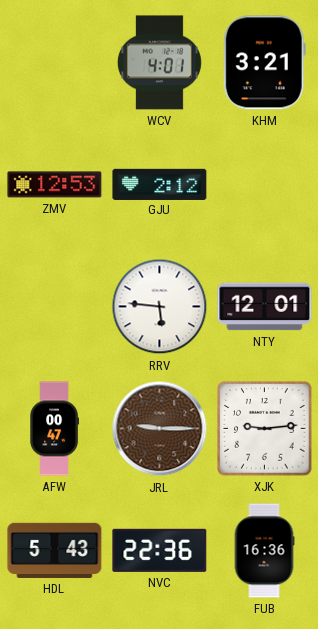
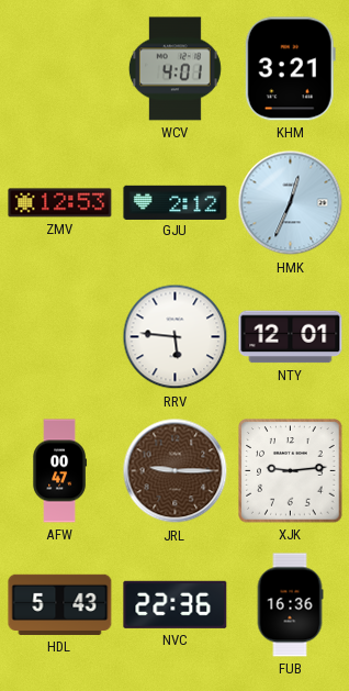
HMK: none -> 12:34 (291, 203)
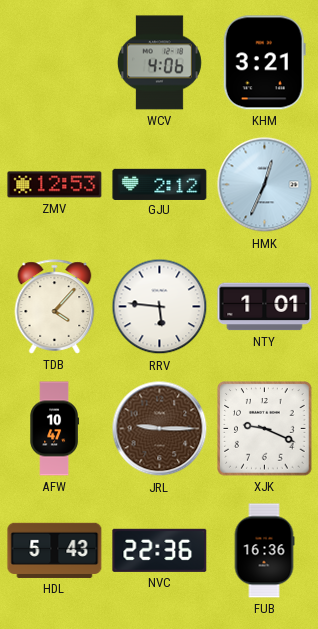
WCV: 4:01 -> 4:06 (159, 63)
TDB: none -> 4:07 (55, 307)
NTY: 12:01 -> 1:01 (265, 307)
AFW: 00:47 -> 10:47 (54, 429)
XJK: 9:14 -> 9:19 (265, 429)
